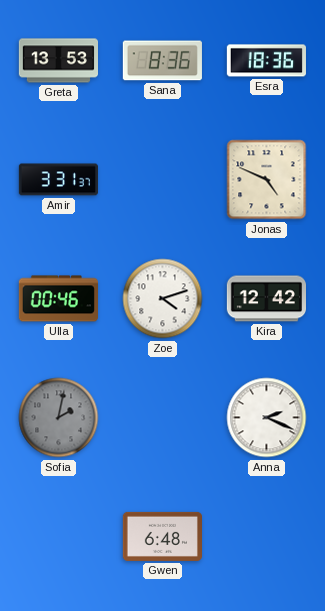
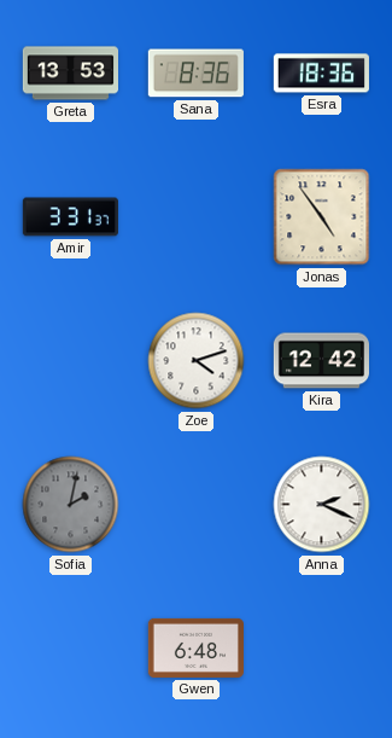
Jonas: 4:49 -> 4:54 (322, 217)
Ulla: 00:46 -> none (58, 299)
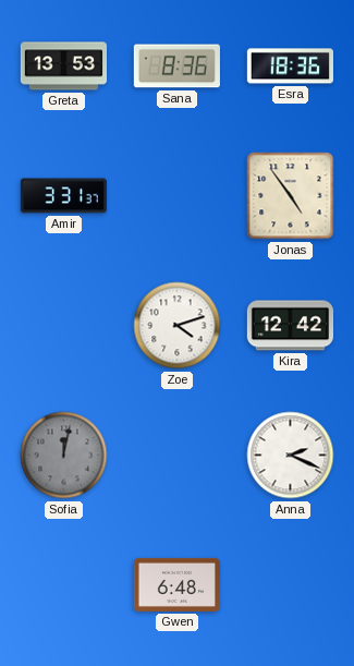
Sofia: 2:02 -> 12:02 (64, 456)
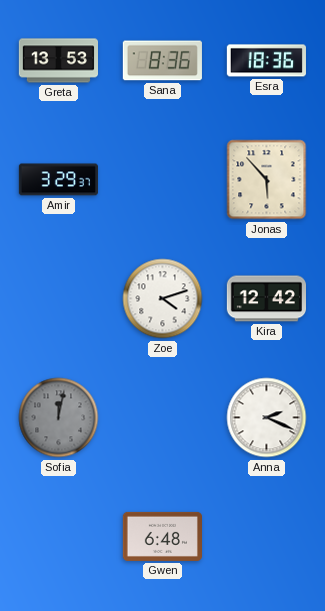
Amir: 3:31 -> 3:29 (58, 180)
Jonas: 4:54 -> 5:53 (267, 180)
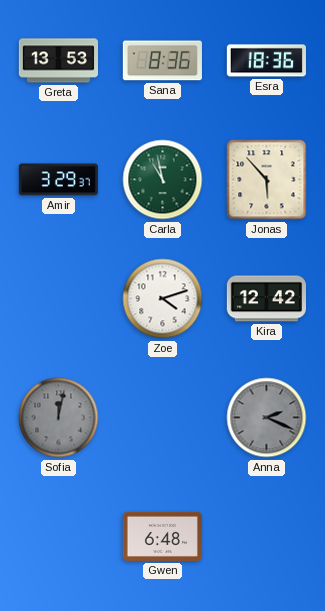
Carla: none -> 10:58 (163, 180)
Anna dial: white -> grey (267, 418)
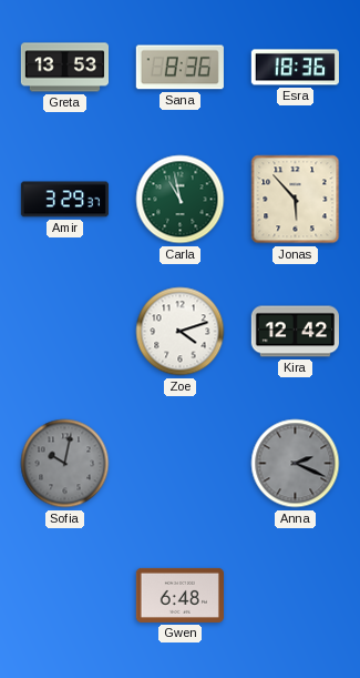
Sofia: 12:02 -> 10:02 (65, 464)
